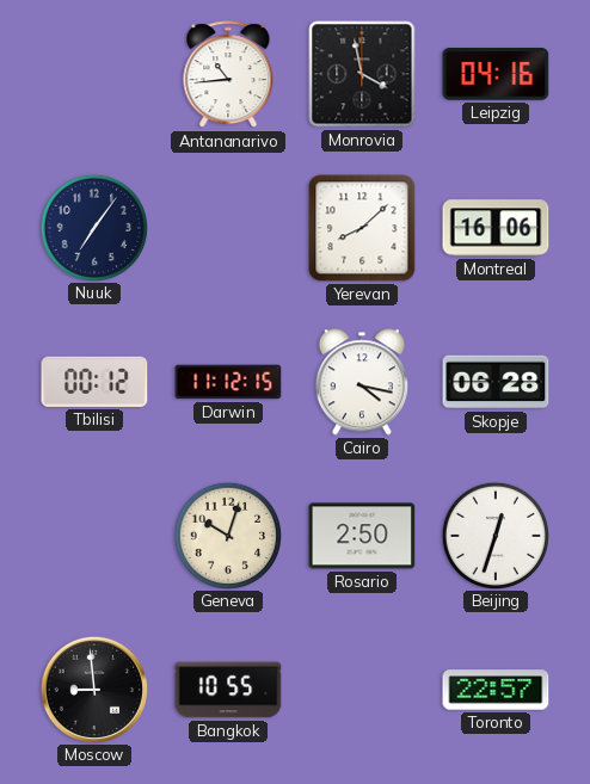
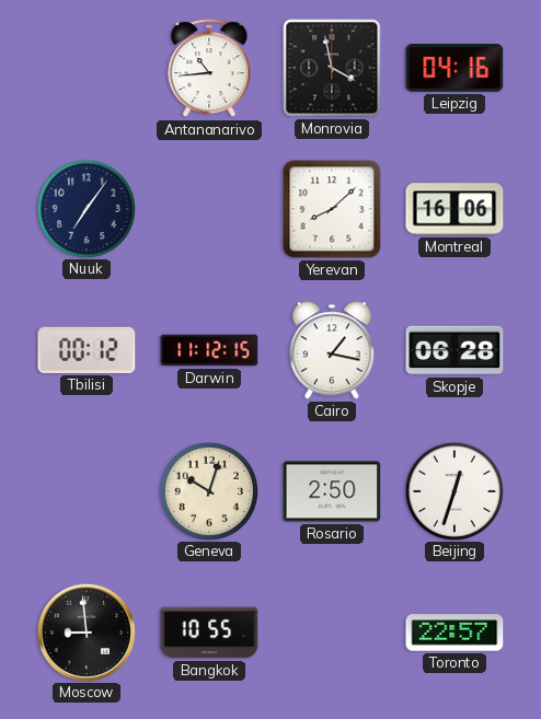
Cairo: 4:17 -> 1:17 (332, 350)
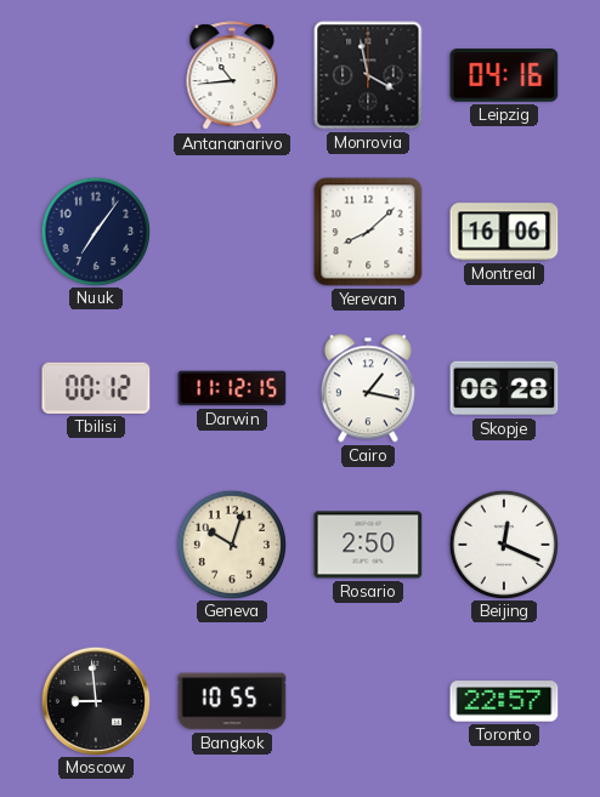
Beijing: 12:33 -> 12:19 (503, 543)
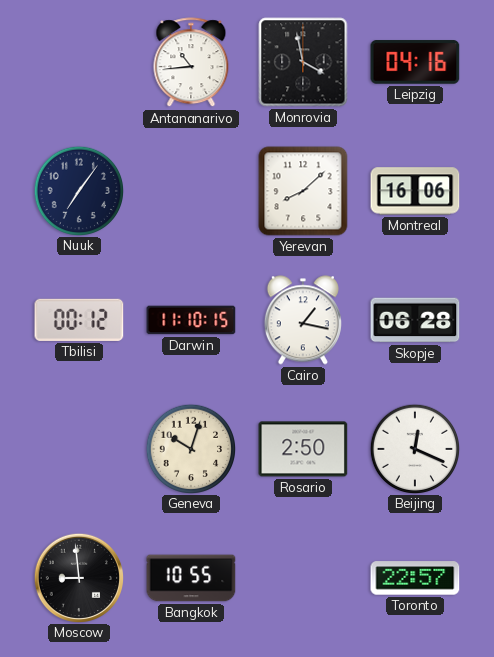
Darwin: 11:12 -> 11:10 (191, 320)
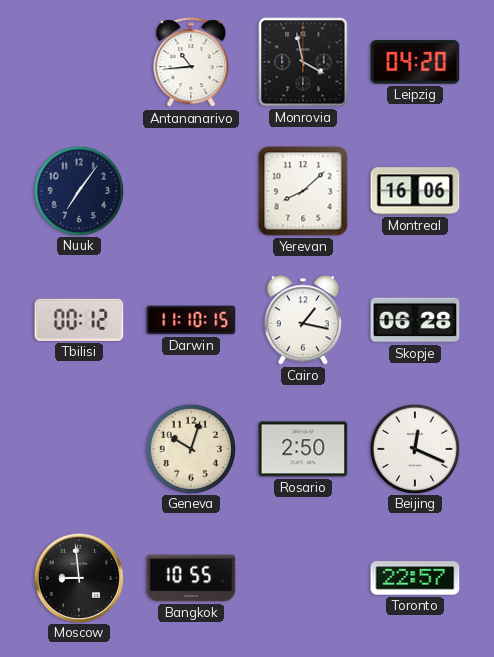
Leipzig: 04:16 -> 04:20 (415, 62)
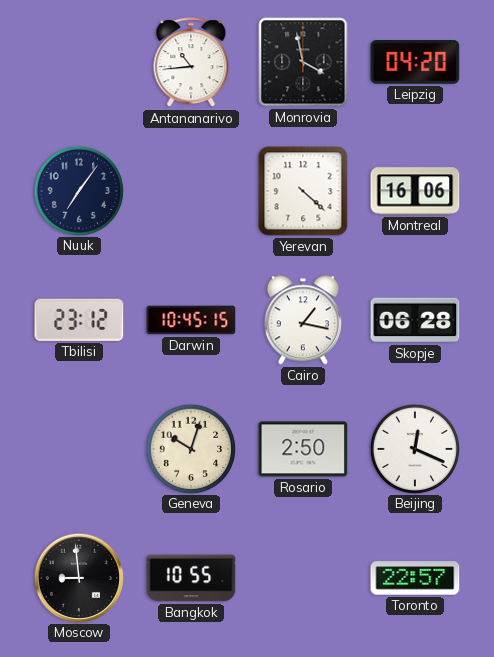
Yerevan: 8:08 -> 4:22 (303, 191)
Tbilisi: 00:12 -> 23:12 (79, 320)
Darwin: 11:10 -> 10:45 (191, 320)
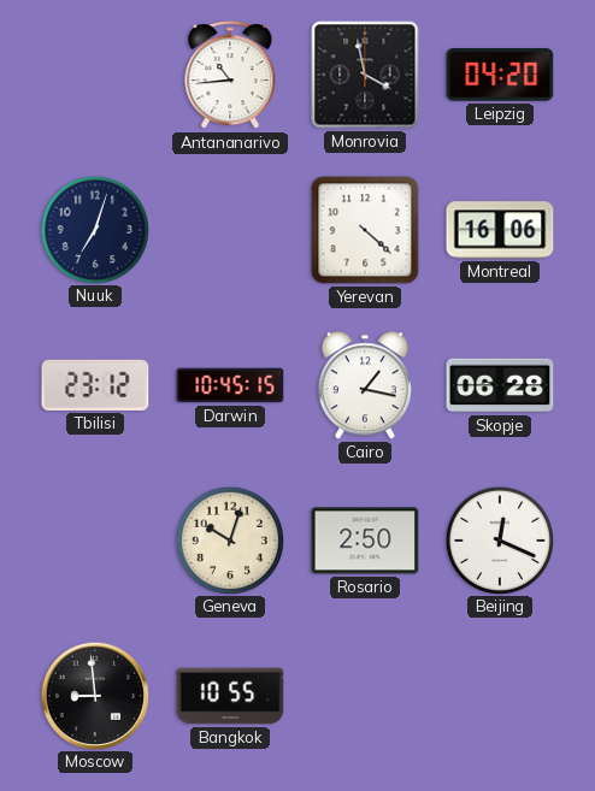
Nuuk: 7:06 -> 7:03 (94, 229)
Toronto: 22:57 -> none (415, 578)
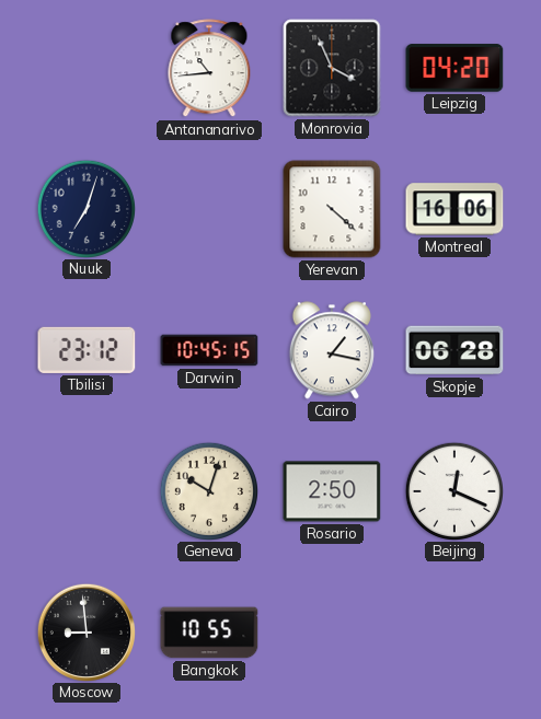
Monrovia: 3:58 -> 3:56 (332, 68)
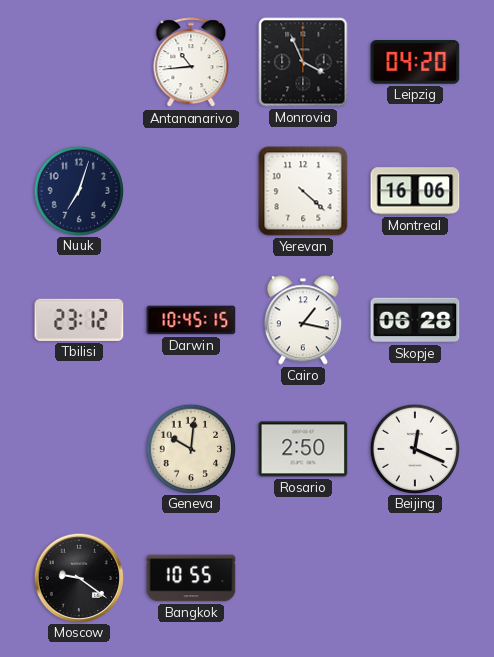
Geneva: 10:03 -> 10:01 (190, 448)
Moscow: 8:59 -> 9:21 (78, 577)
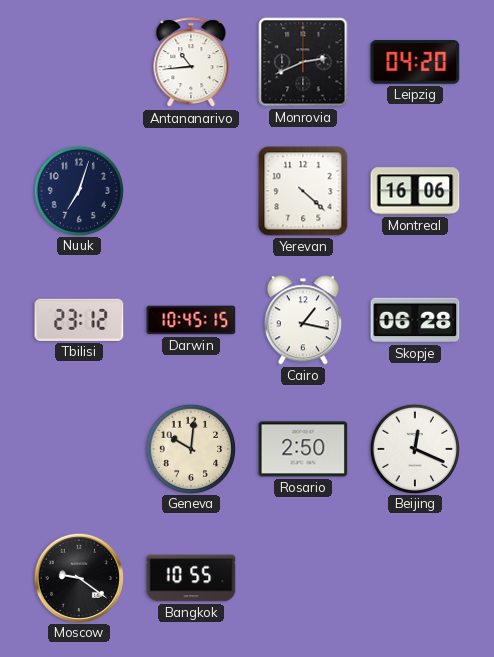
Monrovia: 3:56 -> 2:41 (303, 62)
